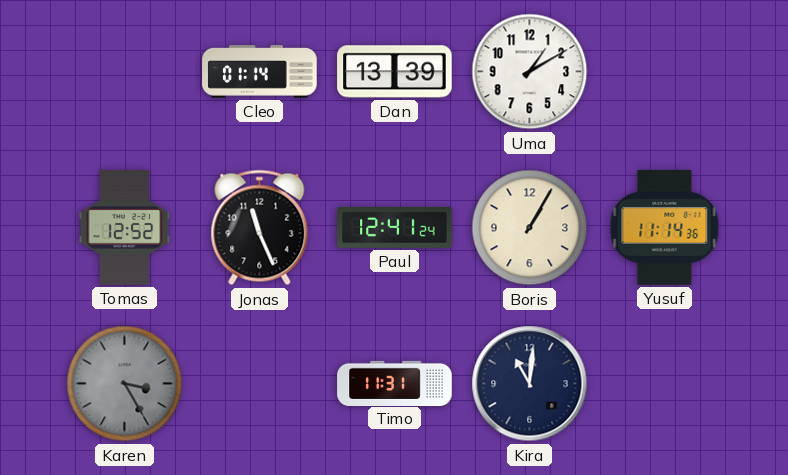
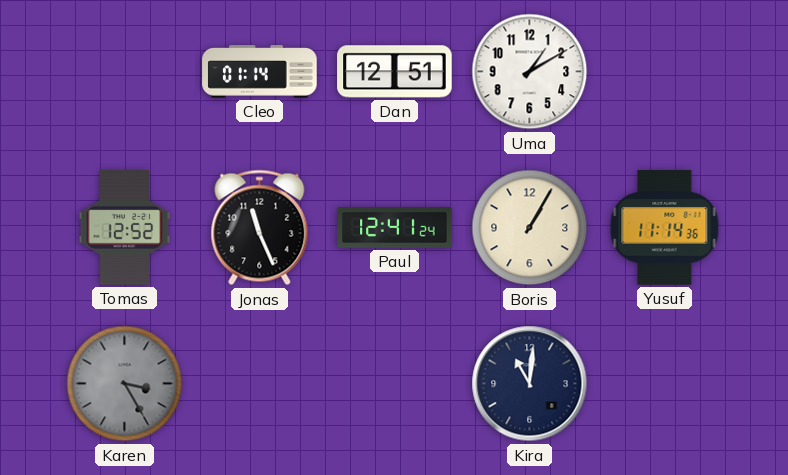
Dan: 13:39 -> 12:51 (395, 72)
Timo: 11:31 -> none (395, 383)
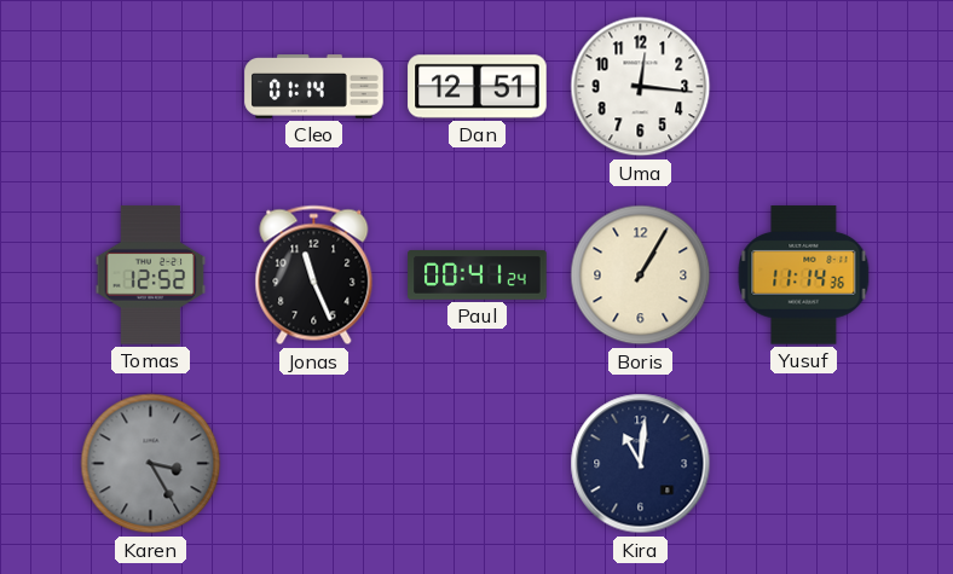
Uma: 1:10 -> 12:16 (641, 87)
Paul: 12:41 -> 00:41 (478, 276)
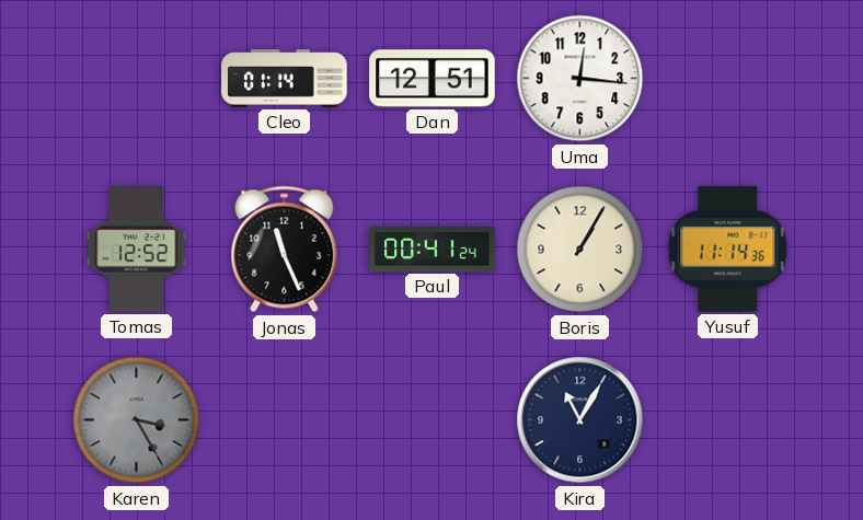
Kira: 11:01 -> 11:05 (580, 420)
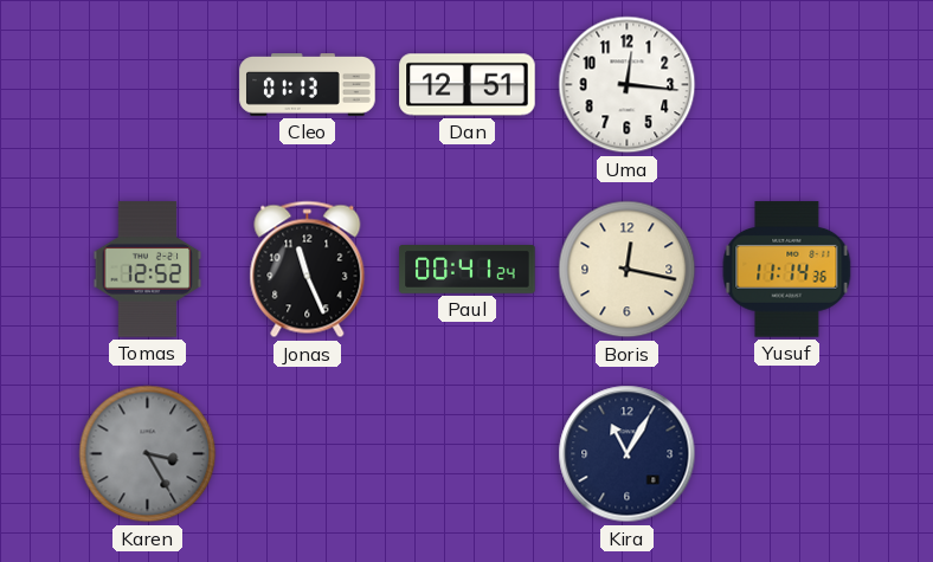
Cleo: 01:14 -> 01:13 (308, 85)
Boris: 1:05 -> 12:17 (628, 270)
